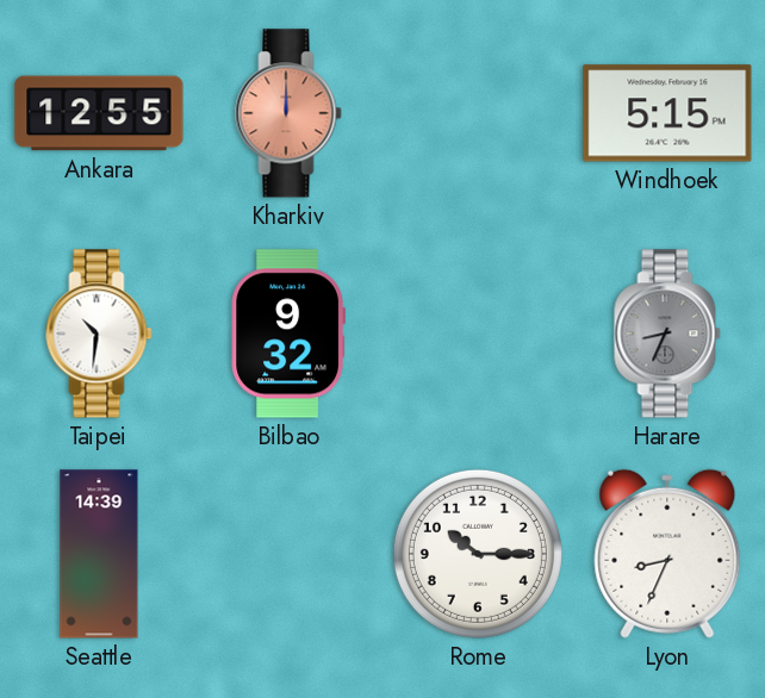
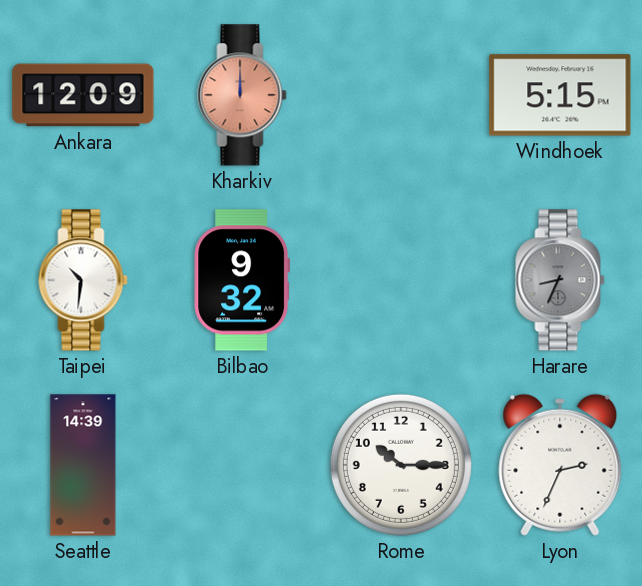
Ankara: 12:55 -> 12:09 (83, 95)
Lyon: 8:34 -> 2:34 (560, 465)
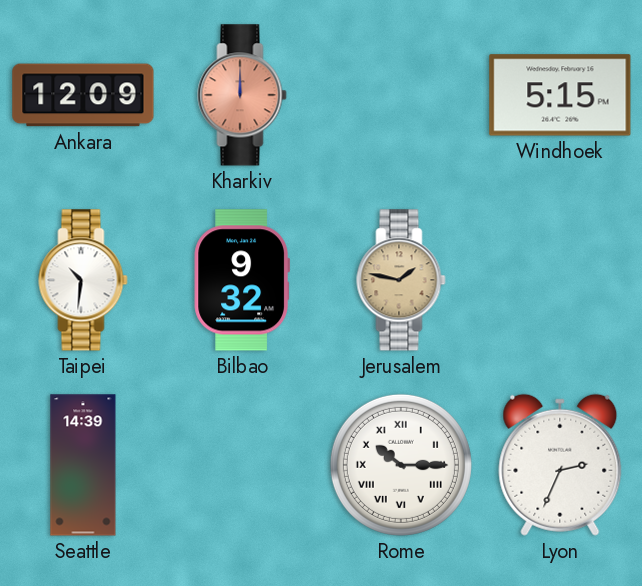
Jerusalem: none -> 1:47 (401, 280)
Harare: 8:34 -> none (560, 280)
Rome numerals: Arabic -> Roman (401, 465)
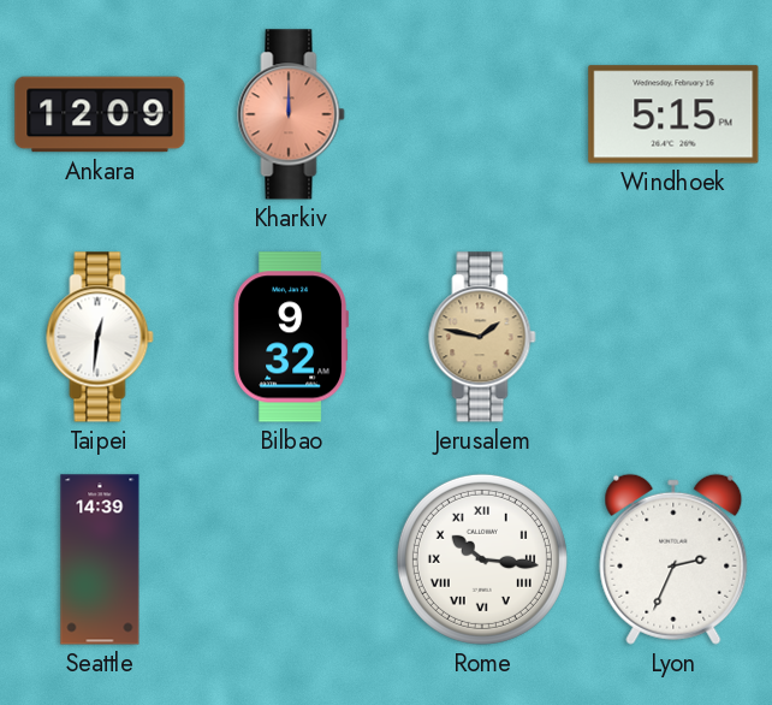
Taipei: 10:31 -> 12:31 (100, 337)
Rome: 10:15 -> 10:16 (482, 559)
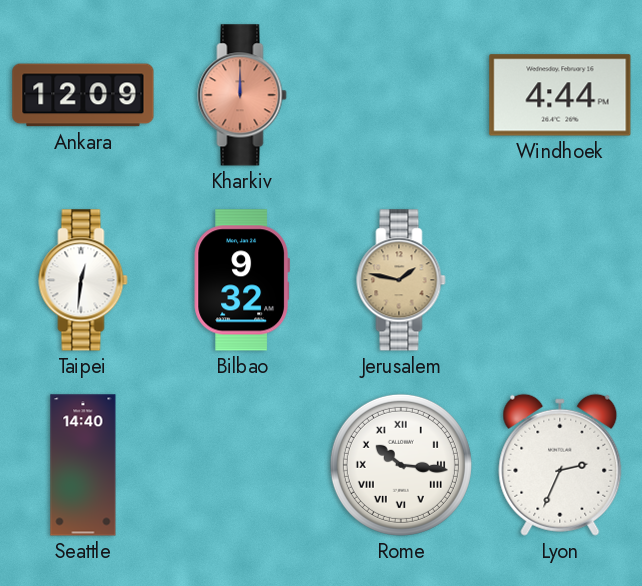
Windhoek: 5:15 -> 4:44 (560, 95)
Seattle: 14:39 -> 14:40 (83, 465)
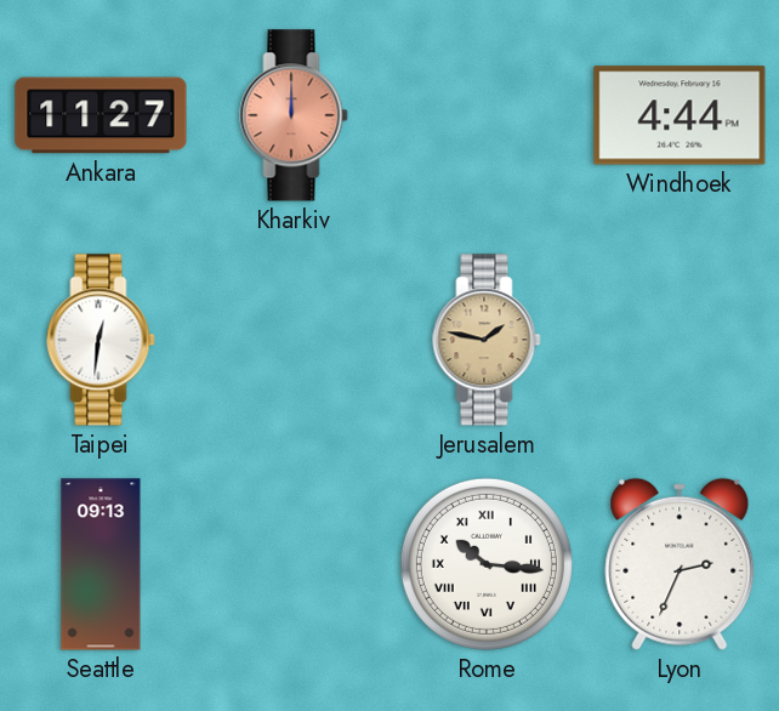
Ankara: 12:09 -> 11:27 (101, 115)
Bilbao: 9:32 -> none (241, 280)
Seattle: 14:40 -> 09:13 (101, 564)
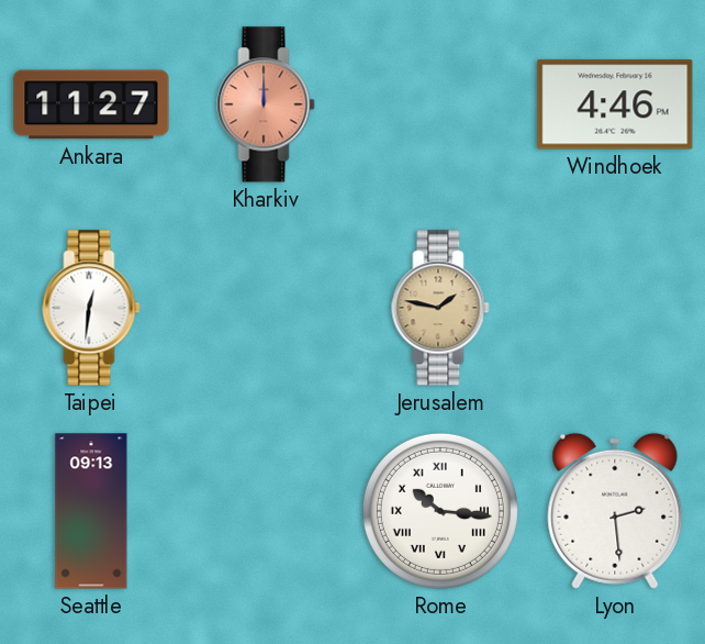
Windhoek: 4:44 -> 4:46 (615, 104)
Lyon: 2:34 -> 2:29 (615, 511)
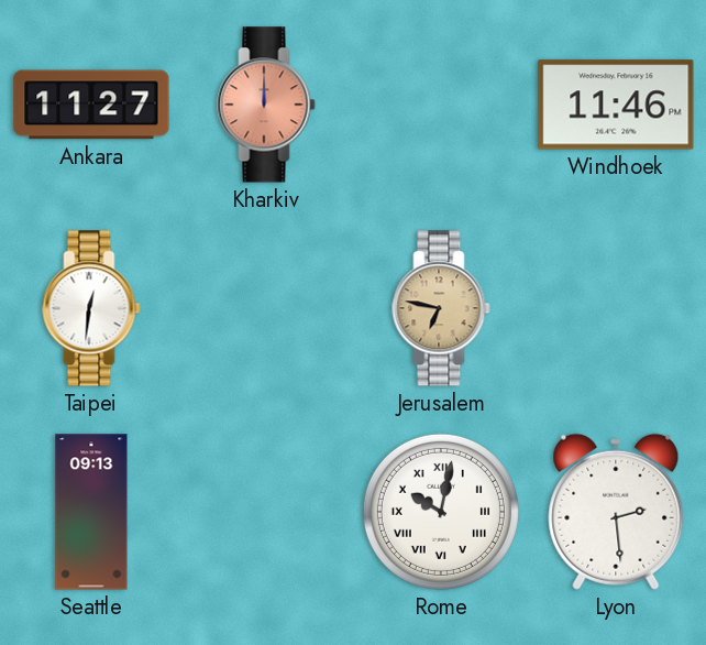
Windhoek: 4:46 -> 11:46 (616, 105)
Jerusalem: 1:47 -> 6:47 (441, 308)
Rome: 10:16 -> 10:02 (441, 512)
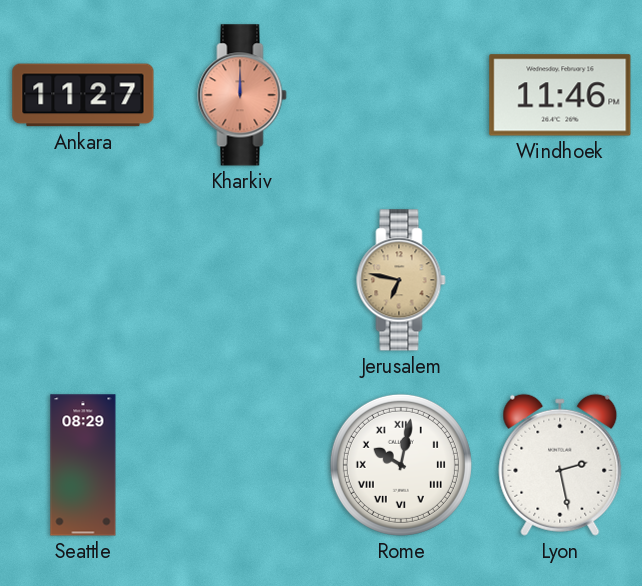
Taipei: 12:31 -> none (91, 308)
Seattle: 09:13 -> 08:29 (83, 465)
Lyon: 2:29 -> 2:28 (560, 465)
